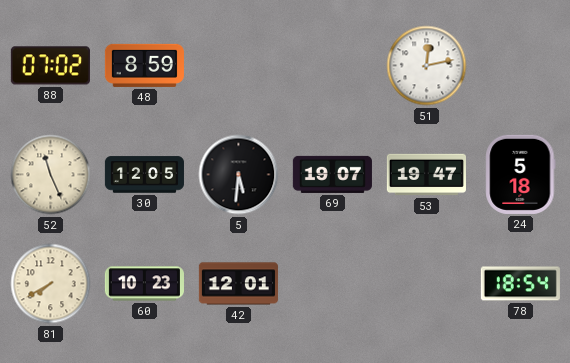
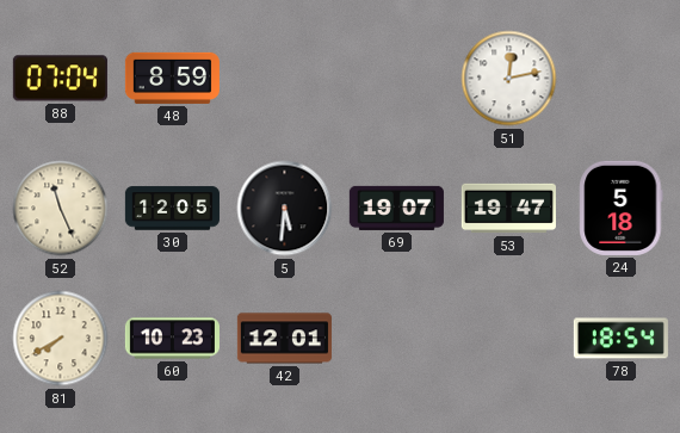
88: 07:02 -> 07:04 (60, 79)
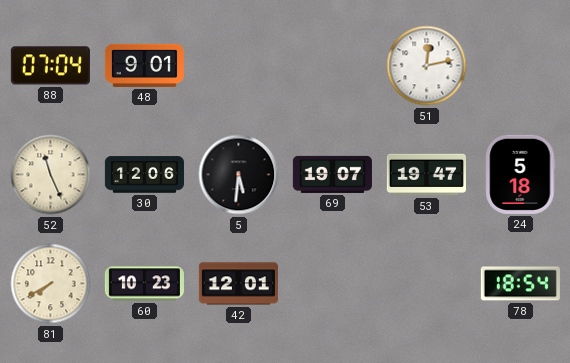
48: 8:59 -> 9:01 (144, 65)
30: 12:05 -> 12:06 (144, 175)
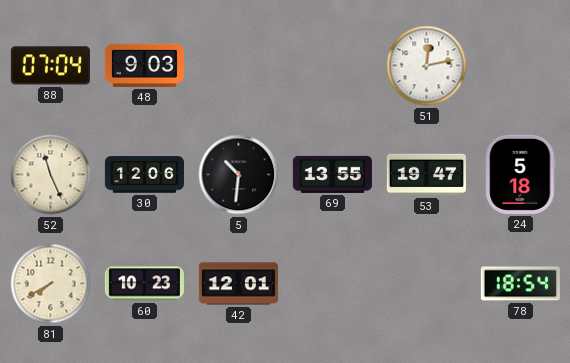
48: 9:01 -> 9:03 (144, 65)
5: 5:31 -> 10:31 (239, 175)
69: 19:07 -> 13:55 (332, 174)
